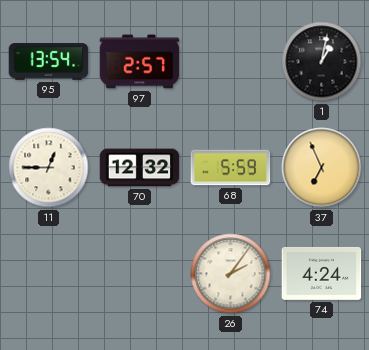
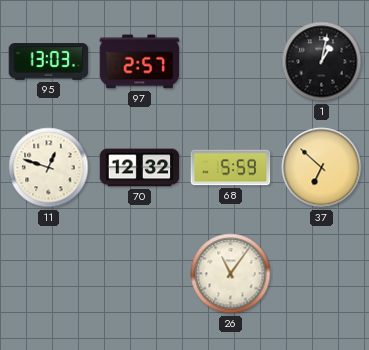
95: 13:54 -> 13:03 (49, 62)
11: 12:45 -> 12:48 (49, 168)
37: 6:56 -> 6:52 (322, 168)
26: 2:06 -> 11:06 (231, 274)
74: 4:24 -> none (322, 273)
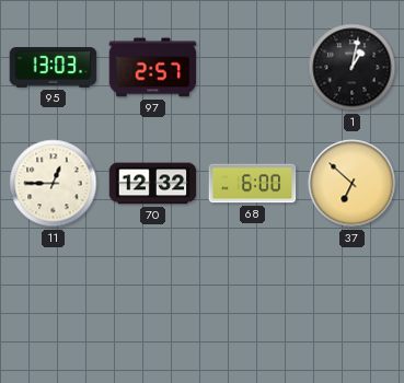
11: 12:48 -> 12:45 (54, 184)
68: 5:59 -> 6:00 (253, 184)
26: 11:06 -> none (231, 274)
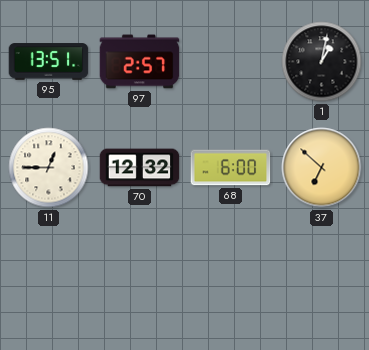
95: 13:03 -> 13:51 (49, 62)
